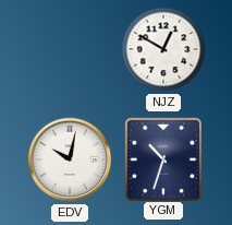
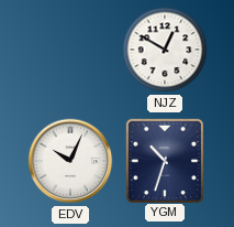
EDV: 10:02 -> 10:04 (70, 161)
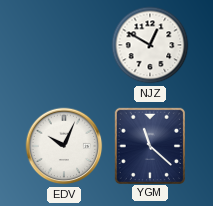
YGM: 10:33 -> 11:22 (149, 145)
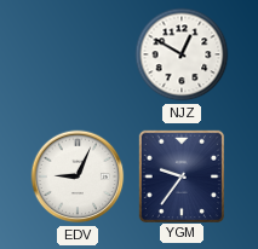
EDV: 10:04 -> 9:04 (78, 176)
YGM: 11:22 -> 9:36 (180, 175)
